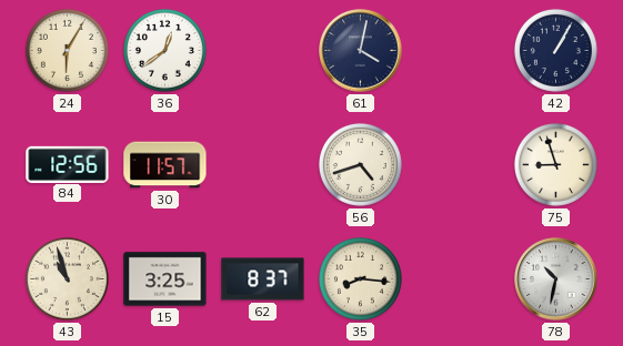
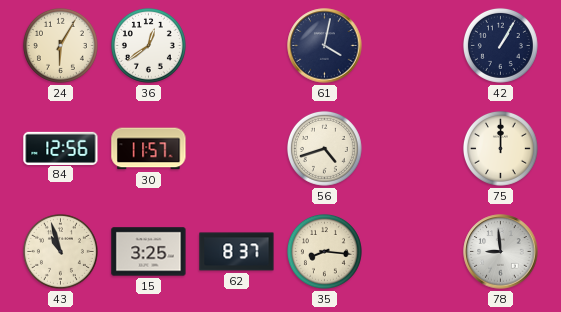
75: 8:57 -> 12:00 (500, 148)
78: 10:32 -> 8:59 (501, 252)
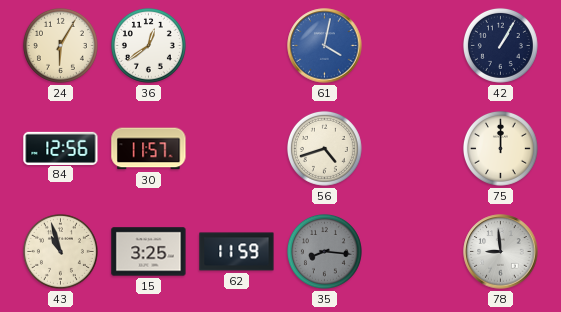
61 dial: navy -> blue (325, 46)
62: 8:37 -> 11:59 (237, 252)
35 dial: cream -> grey (324, 251)
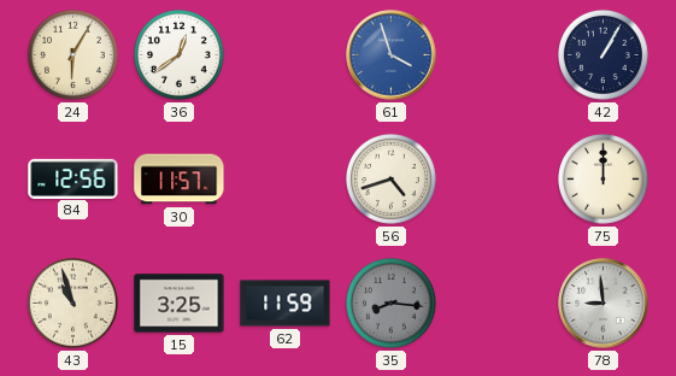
61: 4:02 -> 3:57 (392, 55)
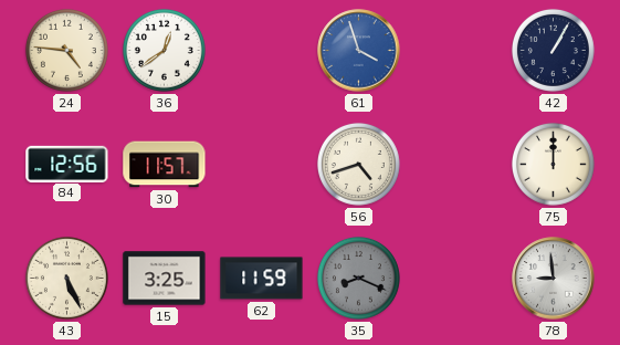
24: 6:05 -> 4:46 (66, 50)
43: 10:57 -> 5:26 (66, 278)
35: 8:16 -> 8:19 (358, 278)
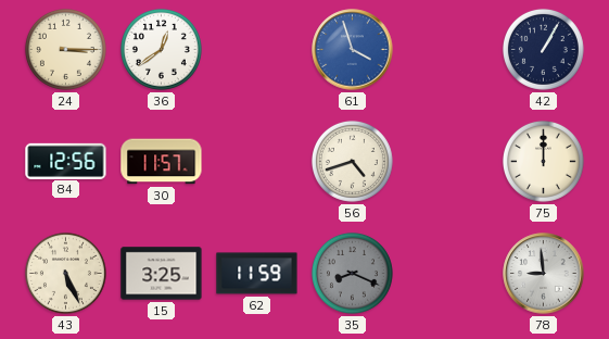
24: 4:46 -> 3:15 (65, 49)
